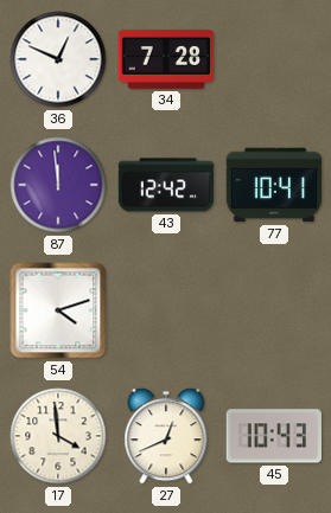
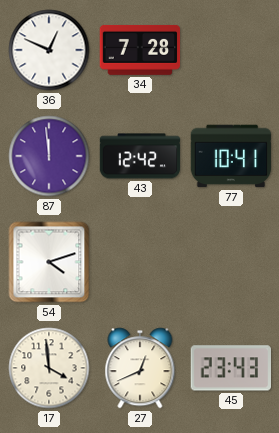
45: 10:43 -> 23:43 (230, 368)
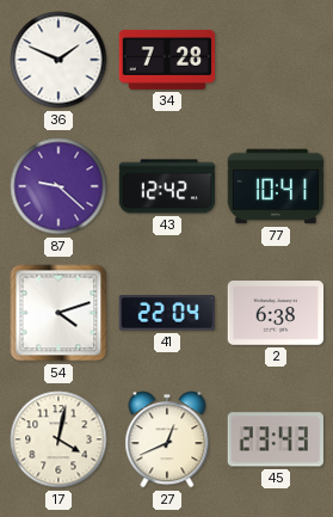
36: 12:49 -> 1:49 (58, 60)
87: 11:59 -> 9:22 (58, 186)
41: none -> 22:04 (166, 313)
2: none -> 6:38 (276, 314)
17: 3:59 -> 4:02 (58, 439)
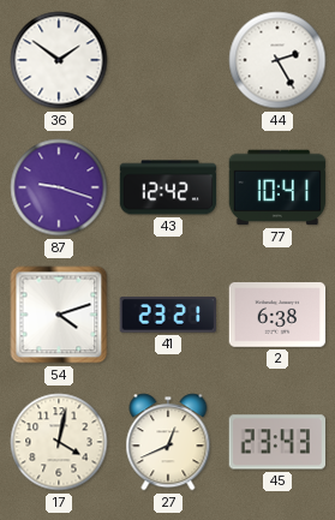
36: 1:49 -> 1:51 (59, 60)
34: 7:28 -> none (167, 60)
44: none -> 2:25 (277, 60)
87: 9:22 -> 9:18 (59, 187)
41: 22:04 -> 23:21 (167, 315)
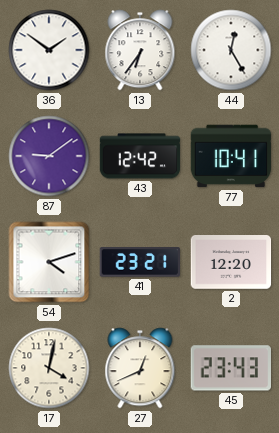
13: none -> 6:36 (140, 50)
44: 2:25 -> 12:25 (231, 50)
87: 9:18 -> 9:09 (49, 156)
2: 6:38 -> 12:20 (231, 263)
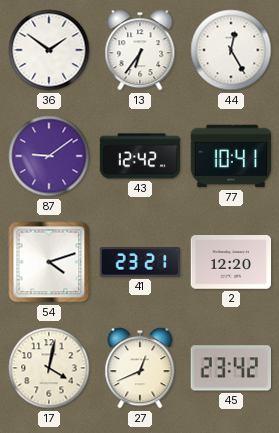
45: 23:43 -> 23:42 (230, 368)
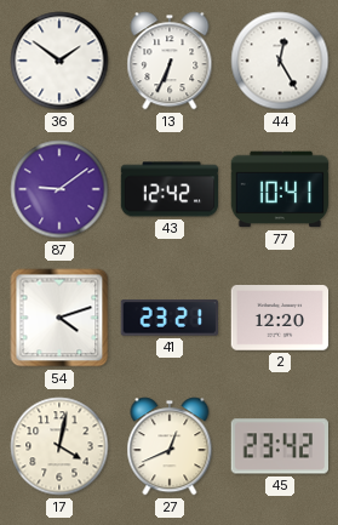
13: 6:36 -> 6:34 (170, 61)
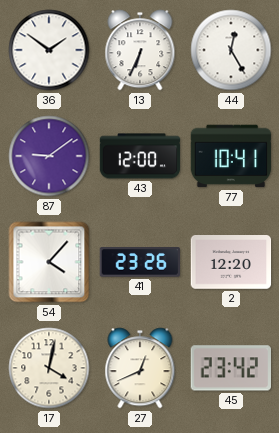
43: 12:42 -> 12:00 (140, 156)
54: 4:12 -> 4:07 (49, 262)
41: 23:21 -> 23:26 (139, 262)
